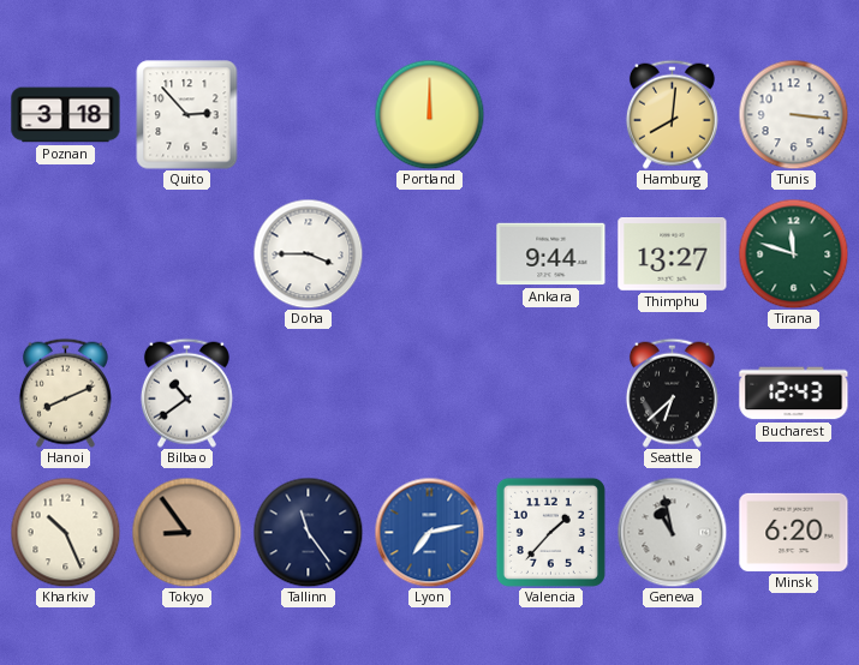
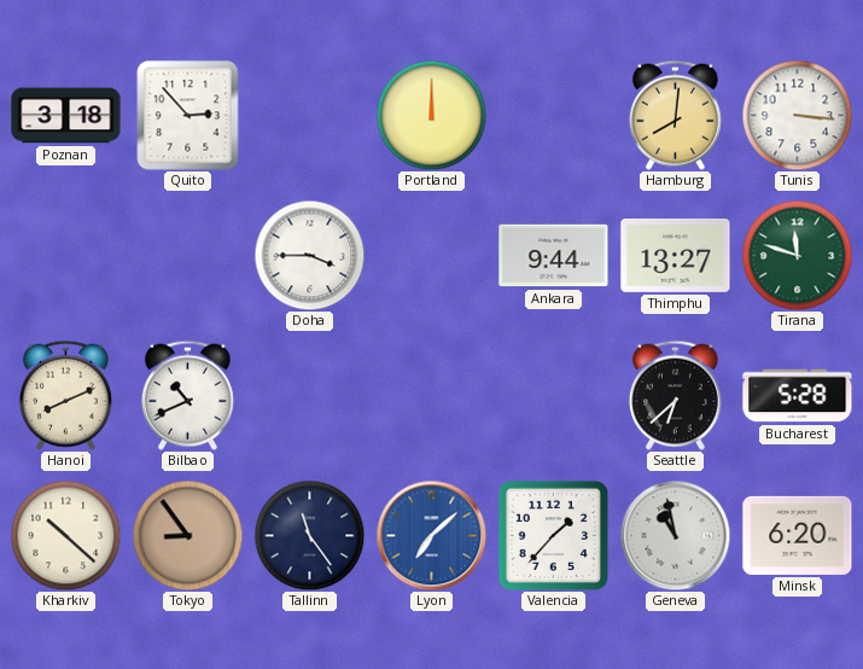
Bilbao: 10:39 -> 10:41 (187, 395)
Bucharest: 12:43 -> 5:28 (798, 396)
Kharkiv: 10:26 -> 10:22 (65, 535)
Lyon: 7:13 -> 7:08 (431, 535)
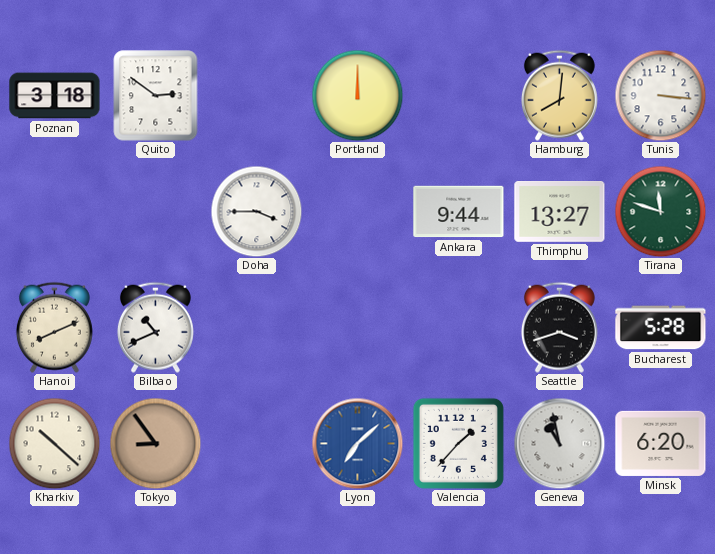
Quito: 2:53 -> 2:51 (156, 96)
Seattle: 6:38 -> 3:42 (559, 327)
Tallinn: 11:24 -> none (309, 535)
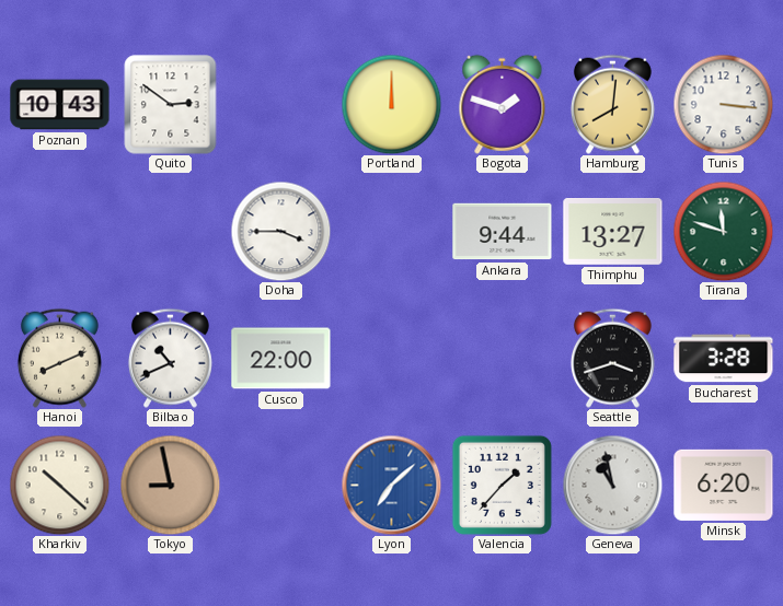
Poznan: 3:18 -> 10:43 (60, 105)
Bogota: none -> 1:48 (503, 104)
Cusco: none -> 22:00 (281, 359)
Bucharest: 5:28 -> 3:28 (724, 359)
Tokyo: 8:54 -> 8:58 (170, 485)
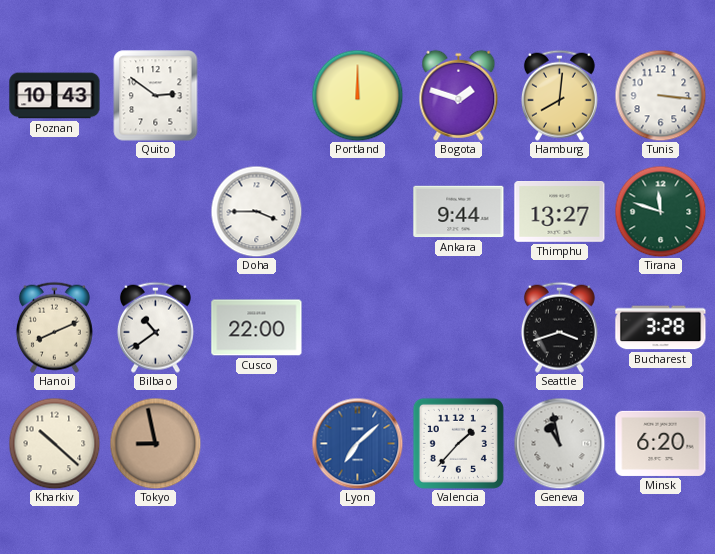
Bilbao: 10:41 -> 10:39 (155, 327)
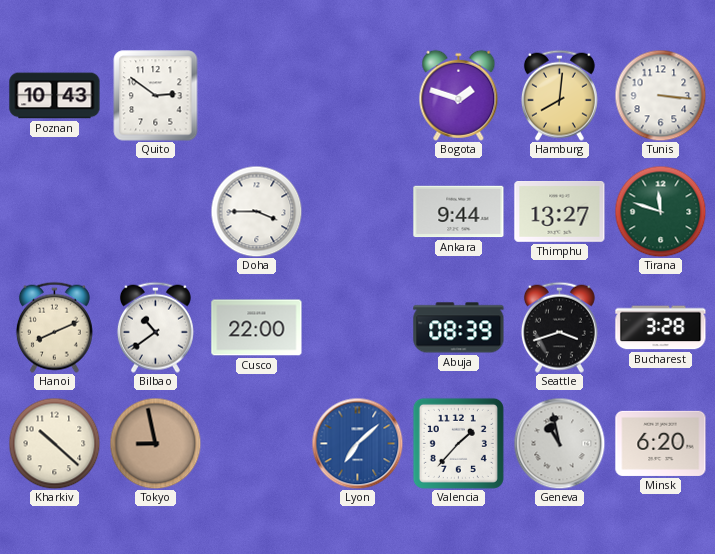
Portland: 12:00 -> none (357, 95)
Abuja: none -> 08:39 (459, 328)
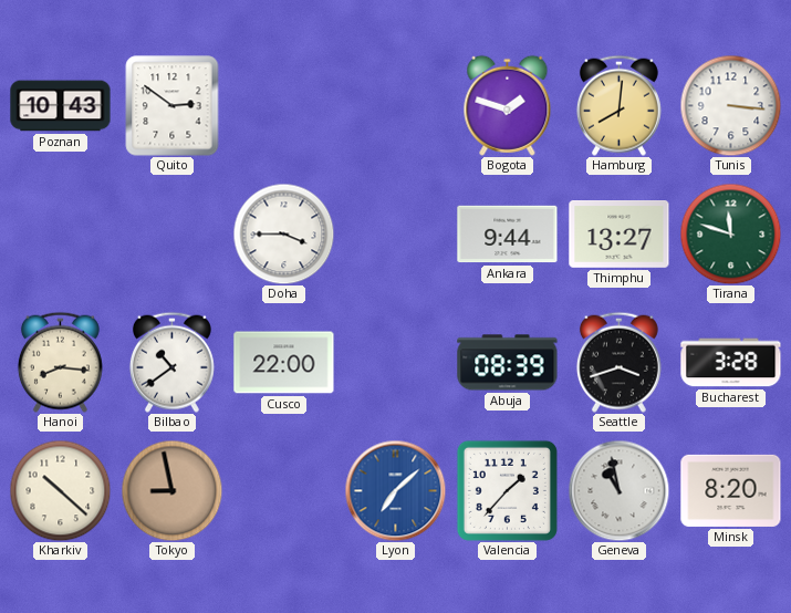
Hanoi: 8:11 -> 8:16 (60, 362)
Minsk: 6:20 -> 8:20 (731, 490)
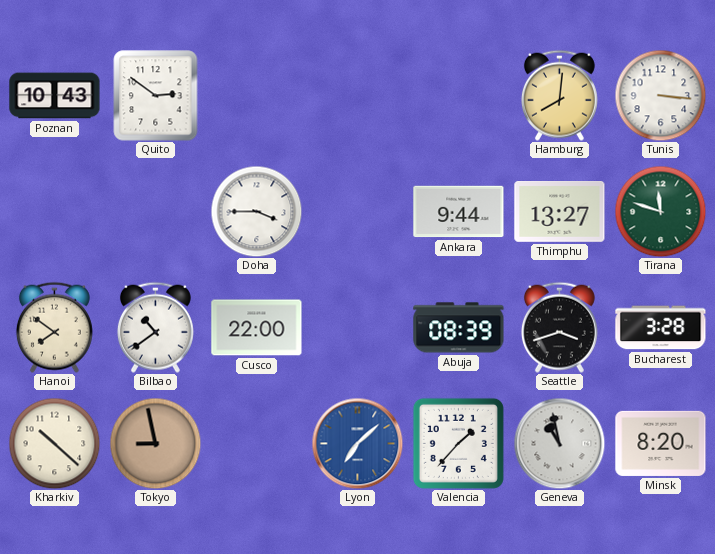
Bogota: 1:48 -> none (508, 105)
Hanoi: 8:16 -> 7:51 (54, 327)
